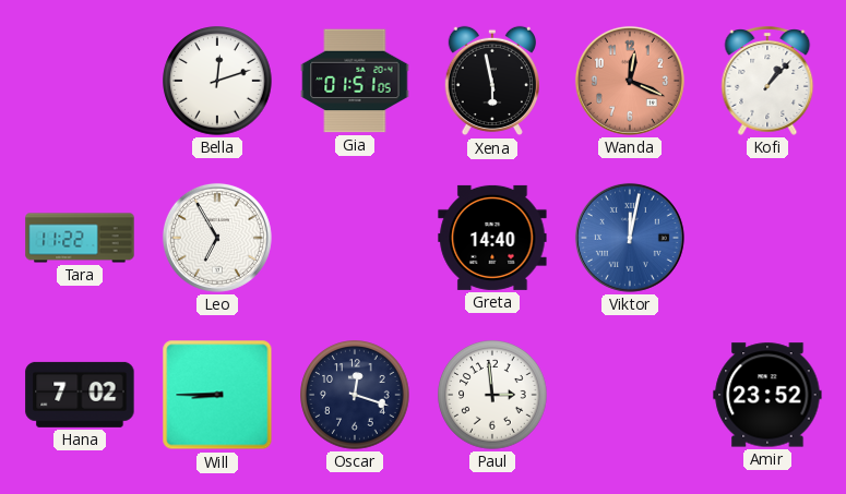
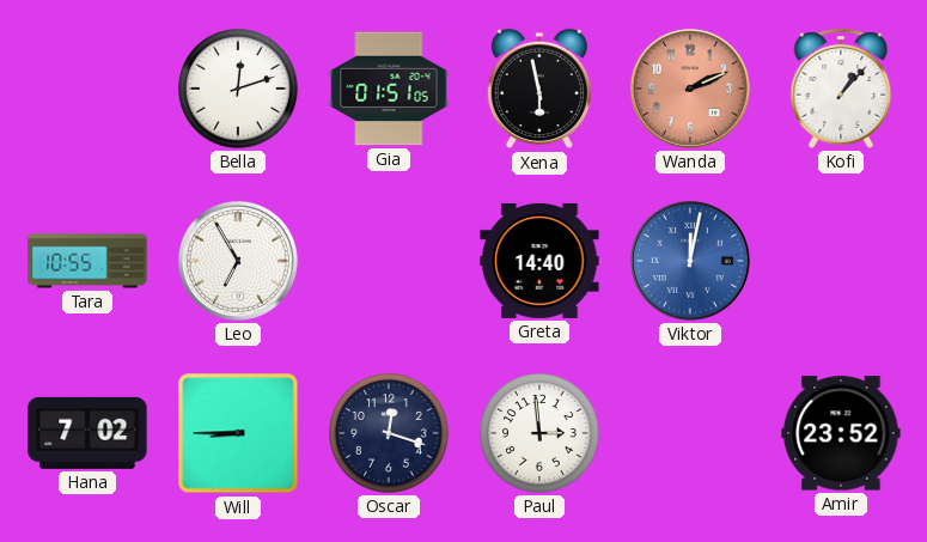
Wanda: 12:19 -> 2:11 (690, 89)
Tara: 11:22 -> 10:55 (87, 261)
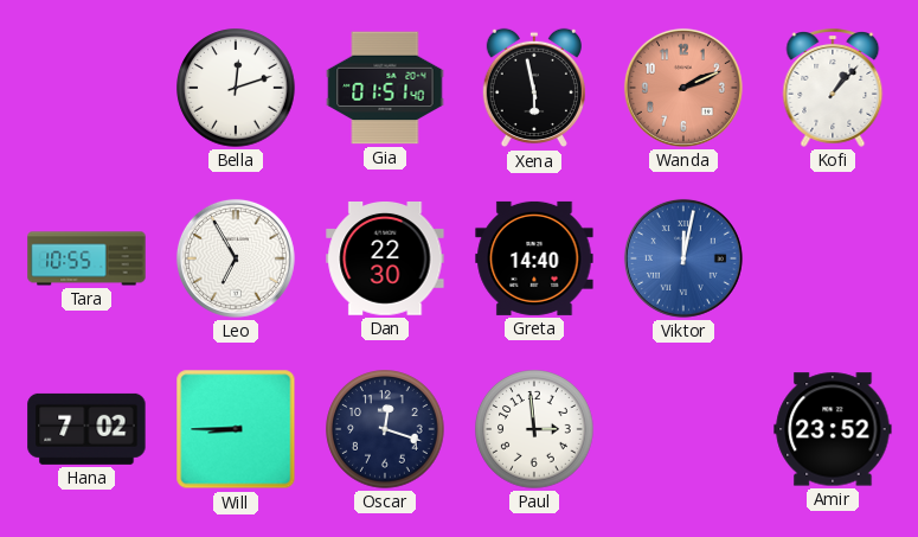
Gia: 01:51:05 -> 01:51:40 (385, 88)
Dan: none -> 22:30 (385, 260)
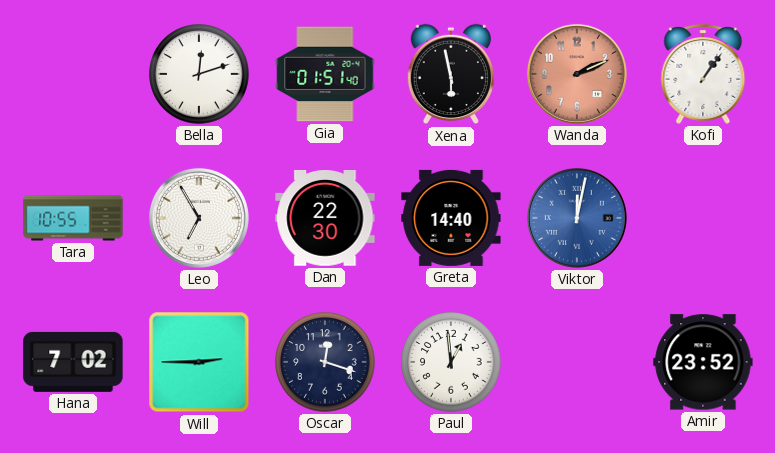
Kofi: 1:07 -> 1:06 (703, 75)
Will: 8:45 -> 2:45 (199, 362)
Paul: 2:59 -> 12:59 (451, 362)
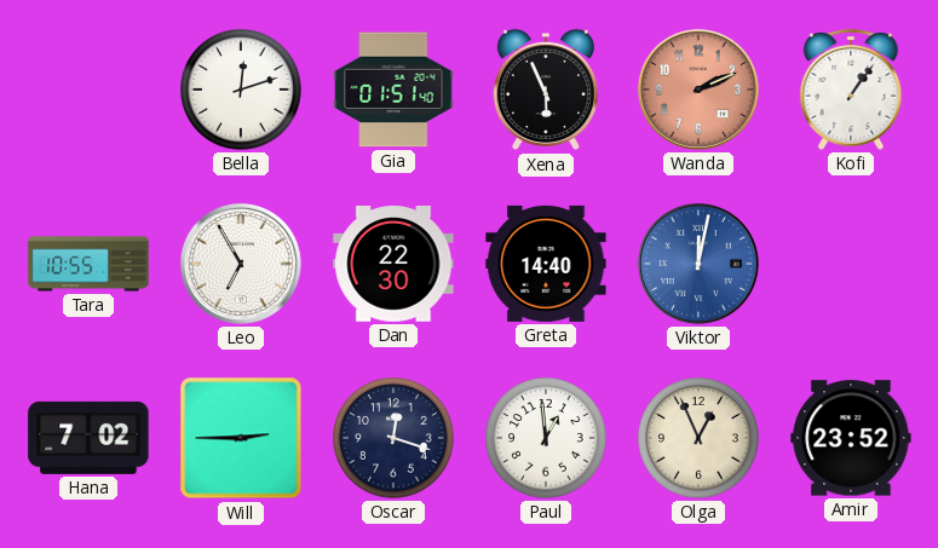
Xena: 5:58 -> 5:56 (546, 90)
Olga: none -> 12:56 (698, 438)
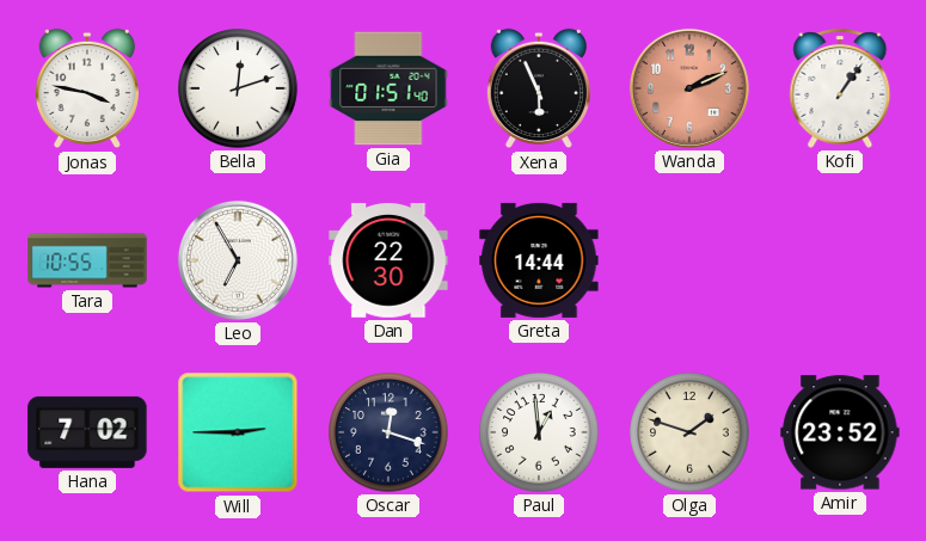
Jonas: none -> 3:47 (87, 88)
Greta: 14:40 -> 14:44 (539, 260)
Viktor: 12:02 -> none (698, 264)
Olga: 12:56 -> 1:48 (689, 432)
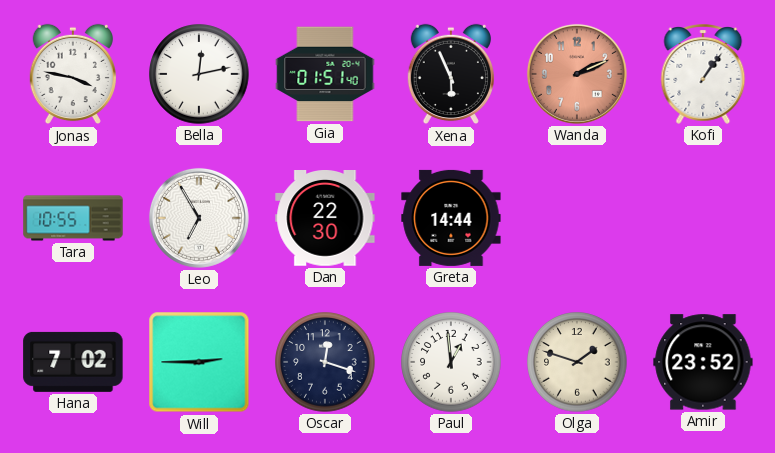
Bella: 12:12 -> 12:13 (199, 74)
